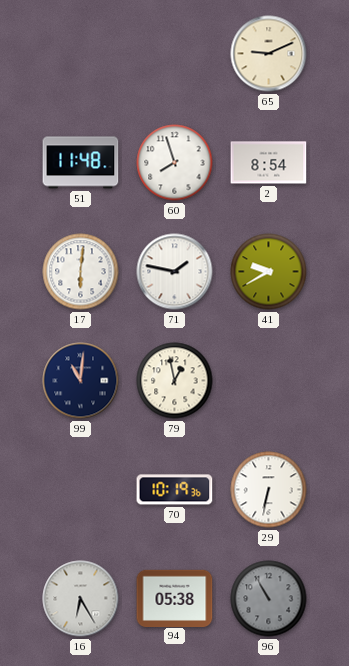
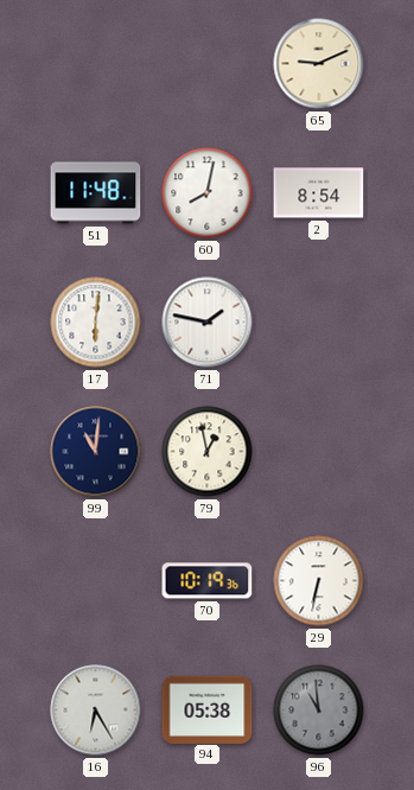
60: 7:57 -> 8:02 (208, 193)
41: 9:40 -> none (269, 272)
96: 10:55 -> 10:59 (319, 711)
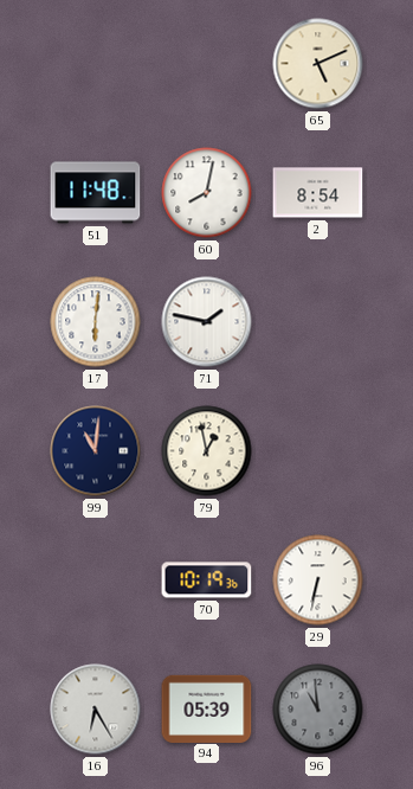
65: 9:11 -> 5:11 (318, 64)
94: 05:38 -> 05:39 (207, 708)
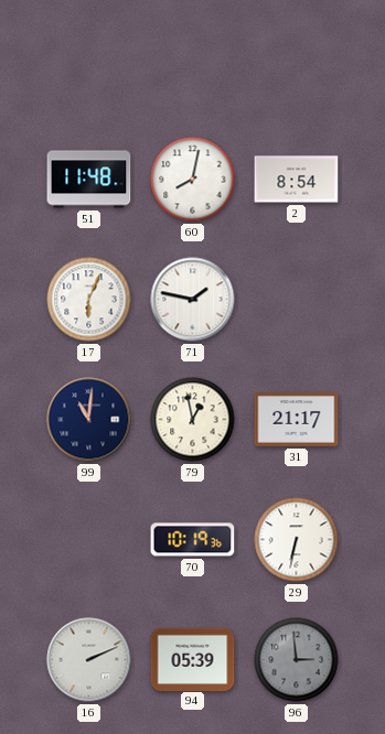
65: 5:11 -> none (318, 64)
17: 6:01 -> 6:04 (89, 300)
31: none -> 21:17 (297, 420)
16: 6:25 -> 2:11 (89, 660)
96: 10:59 -> 2:59 (297, 660)
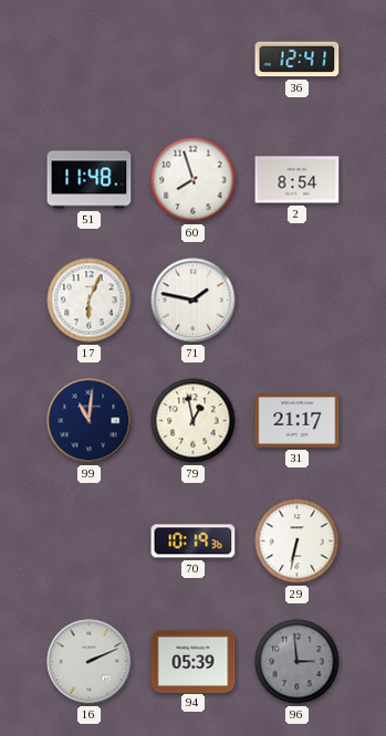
36: none -> 12:41 (298, 60)
60: 8:02 -> 7:57 (194, 180)
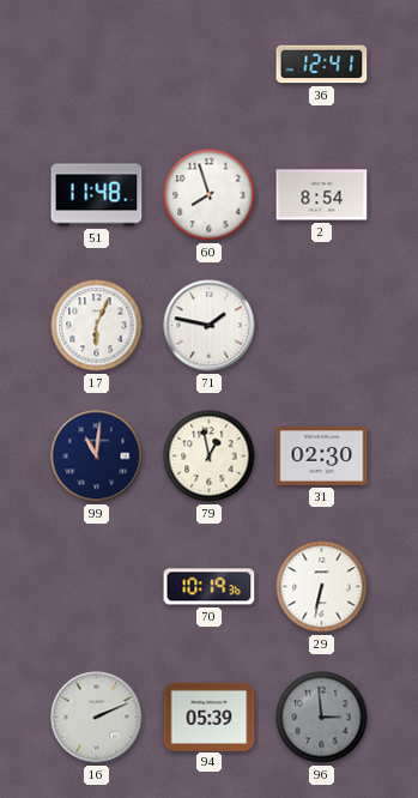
31: 21:17 -> 02:30 (322, 457)
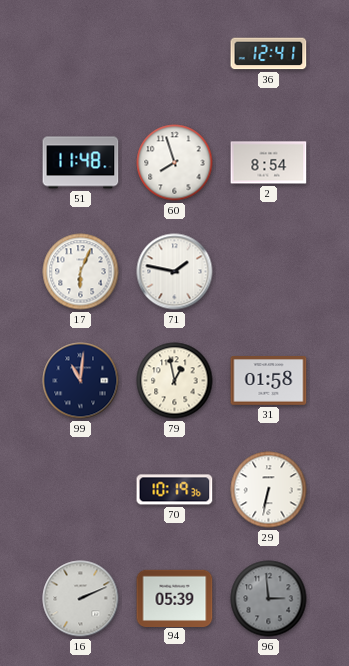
31: 02:30 -> 01:58 (269, 381)
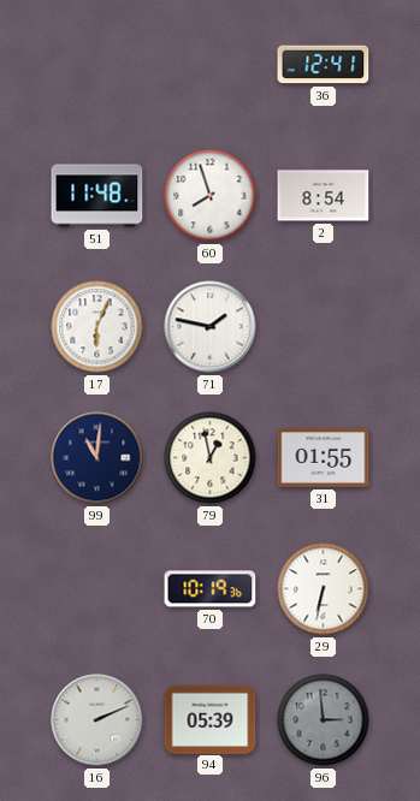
31: 01:58 -> 01:55 (324, 458)
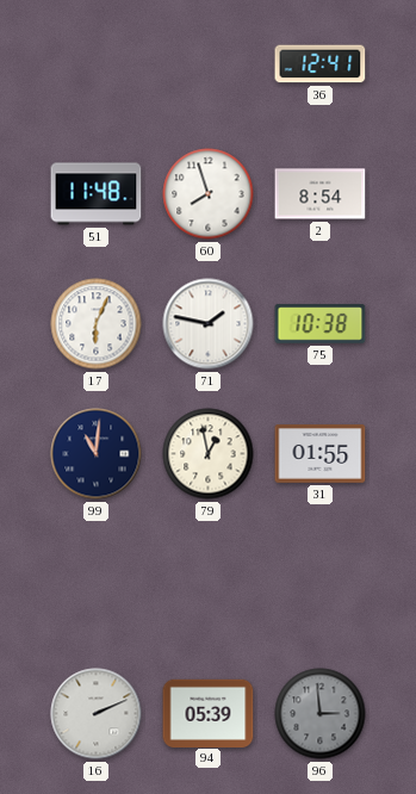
75: none -> 10:38 (321, 324)
70: 10:19 -> none (211, 589)
29: 6:32 -> none (324, 589)
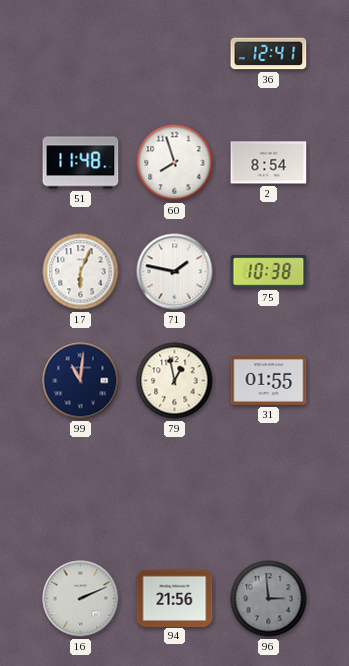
94: 05:39 -> 21:56 (175, 598)
